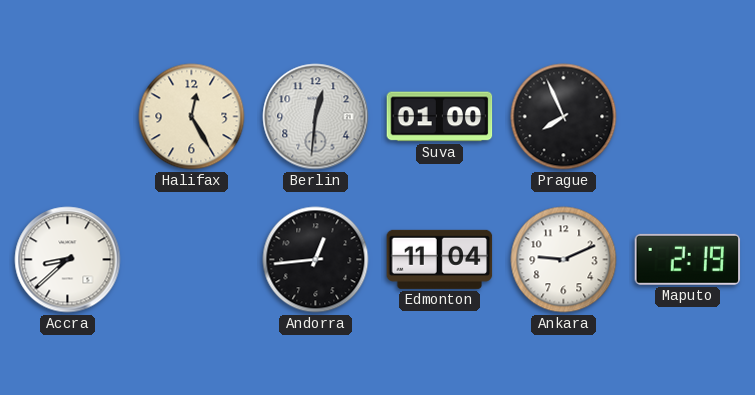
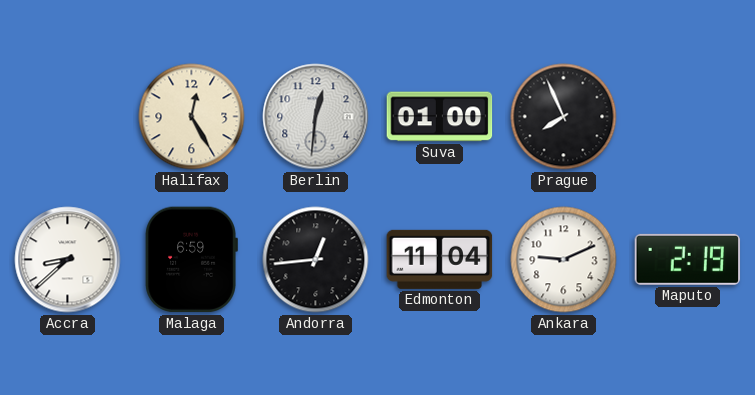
Malaga: none -> 6:59 (191, 260)
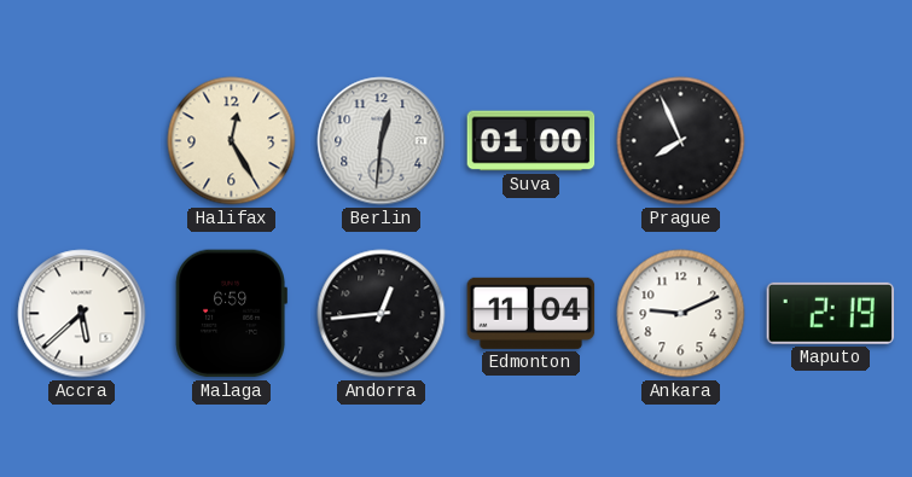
Accra: 8:38 -> 5:38 (82, 314)
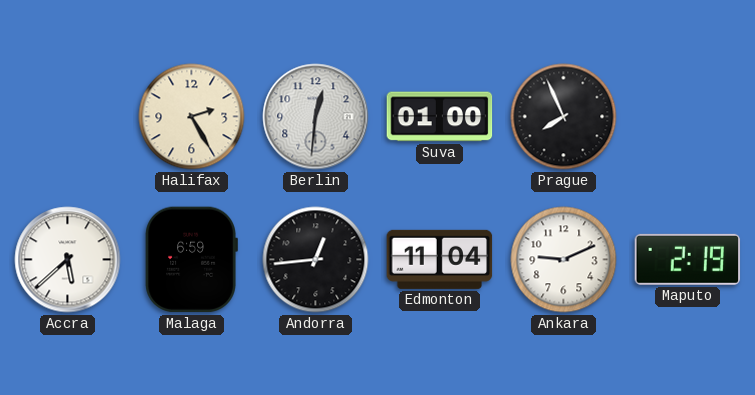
Halifax: 12:25 -> 2:25 (192, 117)
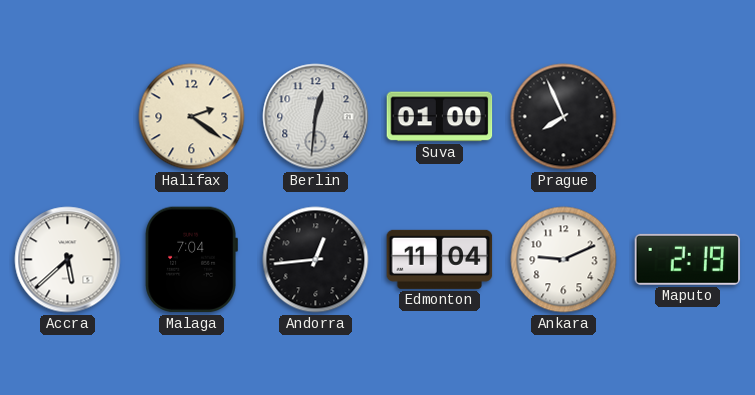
Halifax: 2:25 -> 2:21 (192, 117)
Malaga: 6:59 -> 7:04 (191, 260)
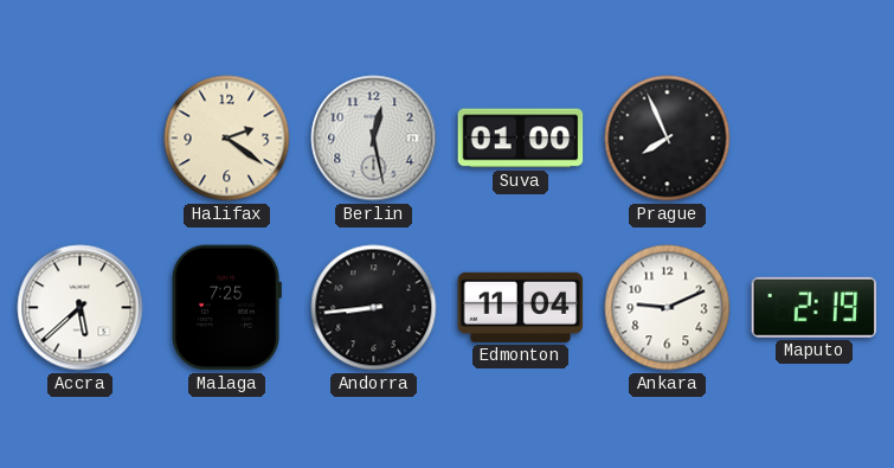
Berlin: 12:31 -> 12:28 (374, 139)
Malaga: 7:04 -> 7:25 (226, 308)
Andorra: 12:44 -> 8:44 (374, 308)
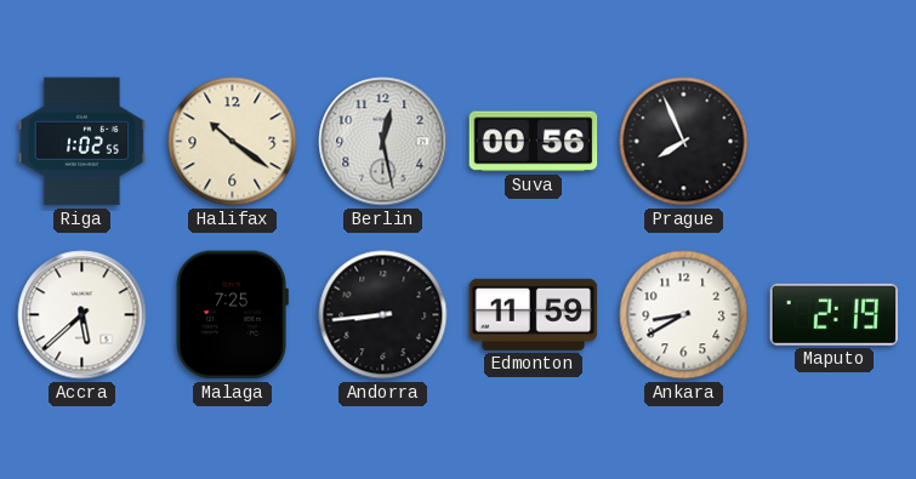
Riga: none -> 1:02 (83, 142)
Halifax: 2:21 -> 10:21 (233, 142)
Suva: 01:00 -> 00:56 (534, 142)
Edmonton: 11:04 -> 11:59 (534, 314)
Ankara: 9:11 -> 8:40 (684, 315)
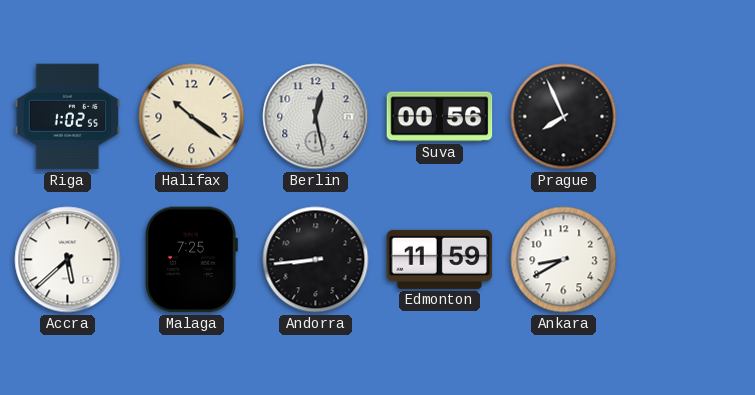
Maputo: 2:19 -> none (835, 314)
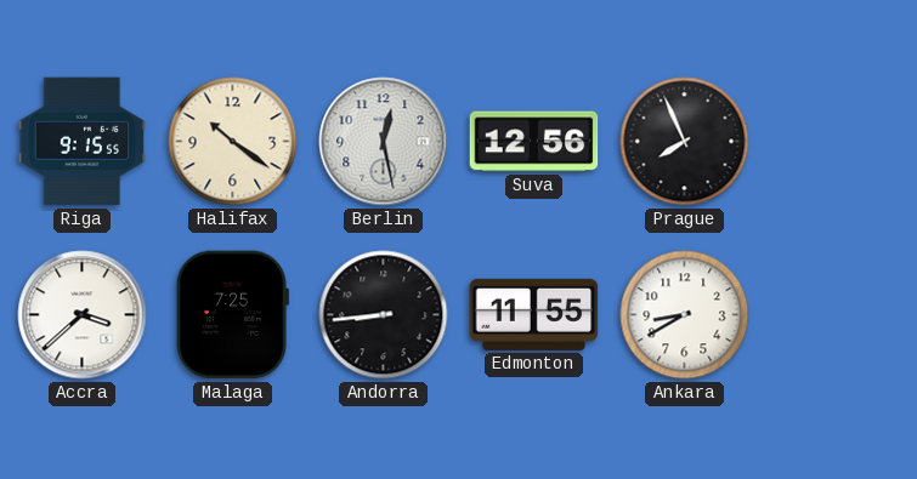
Riga: 1:02 -> 9:15 (83, 142)
Suva: 00:56 -> 12:56 (534, 142)
Accra: 5:38 -> 3:38 (83, 315)
Edmonton: 11:59 -> 11:55 (534, 314)
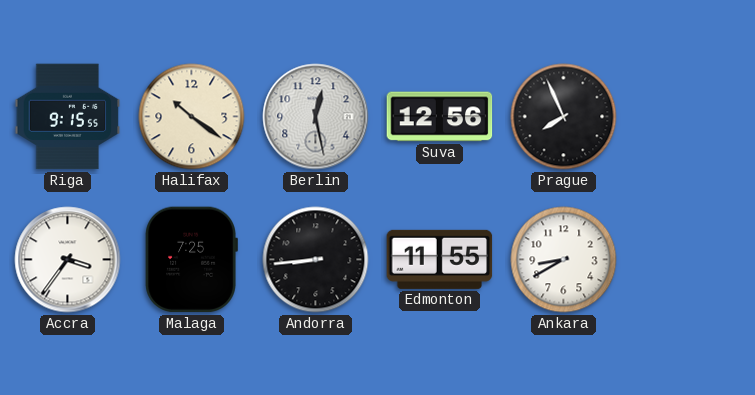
Accra: 3:38 -> 3:36 (68, 260)
